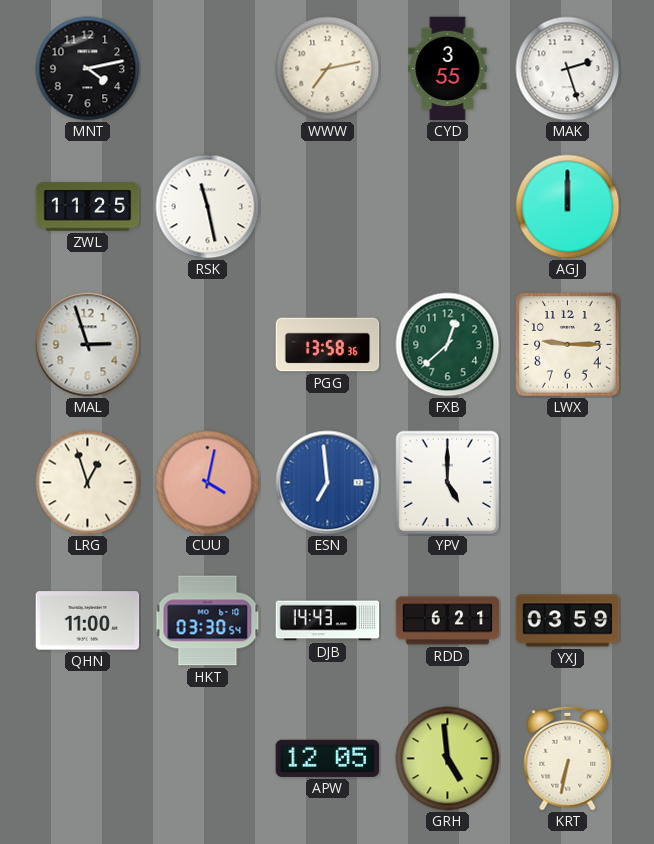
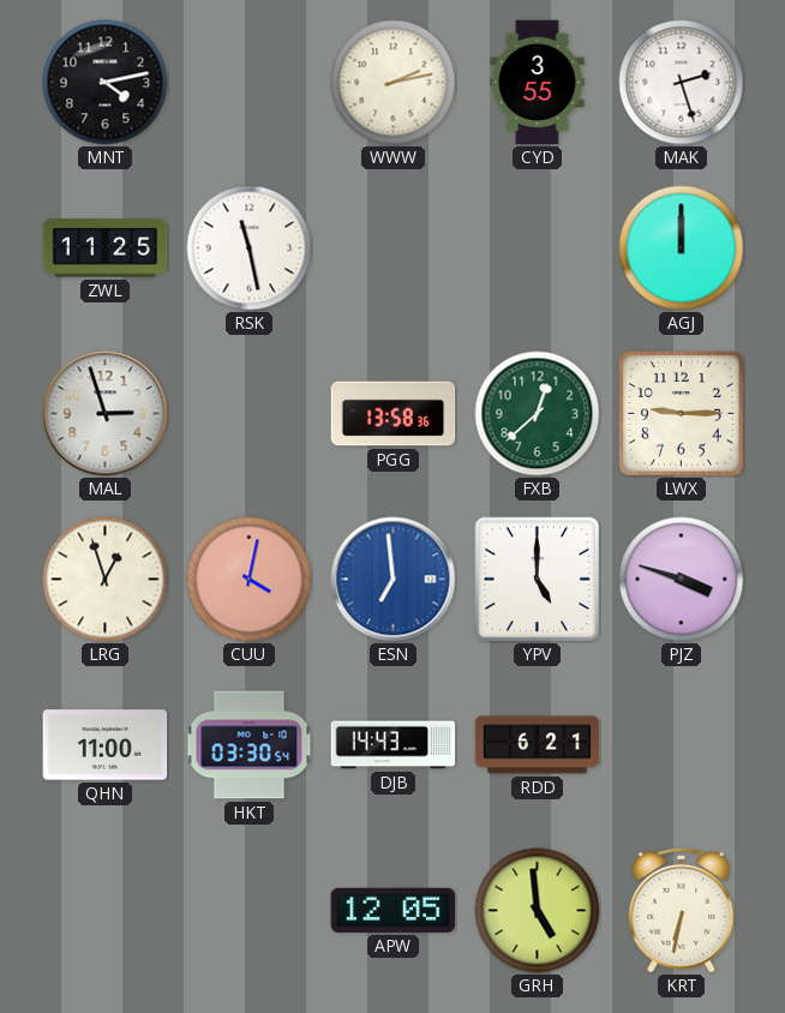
WWW: 7:13 -> 2:13 (394, 83)
PJZ: none -> 3:48 (682, 580)
YXJ: 03:59 -> none (568, 621)
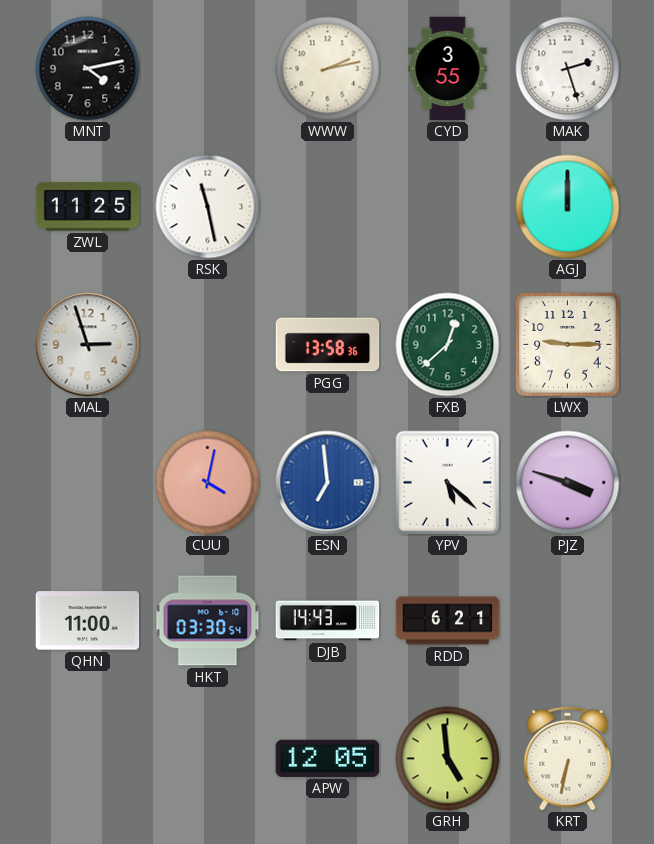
LRG: 12:57 -> none (106, 580)
YPV: 5:00 -> 5:22 (448, 483)
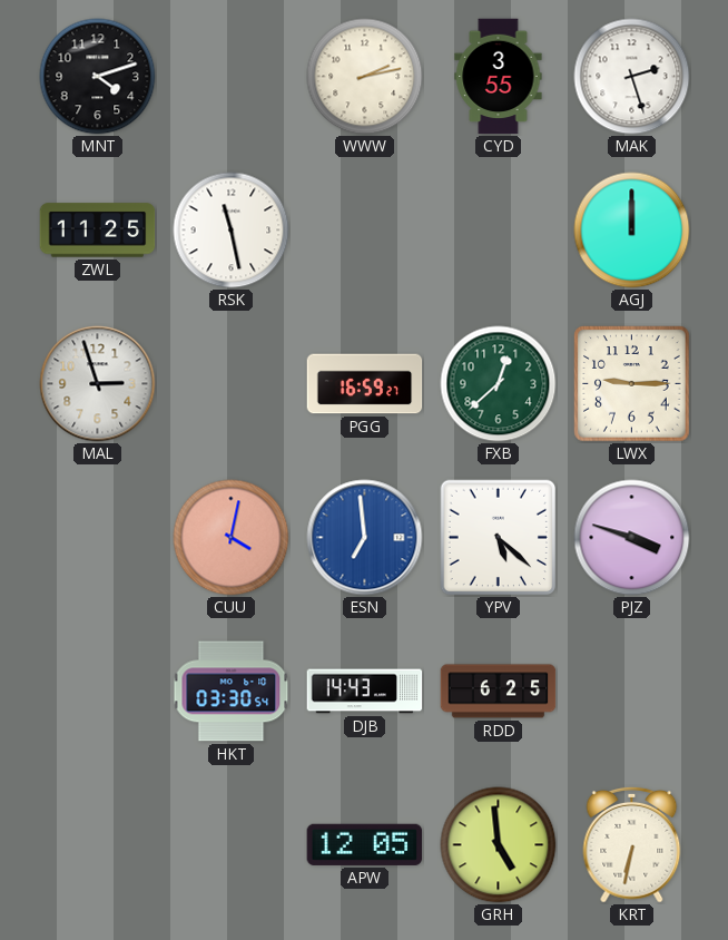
MNT: 4:13 -> 4:12 (98, 77)
PGG: 13:58 -> 16:59 (365, 384)
QHN: 11:00 -> none (88, 621)
RDD: 6:21 -> 6:25 (499, 692)
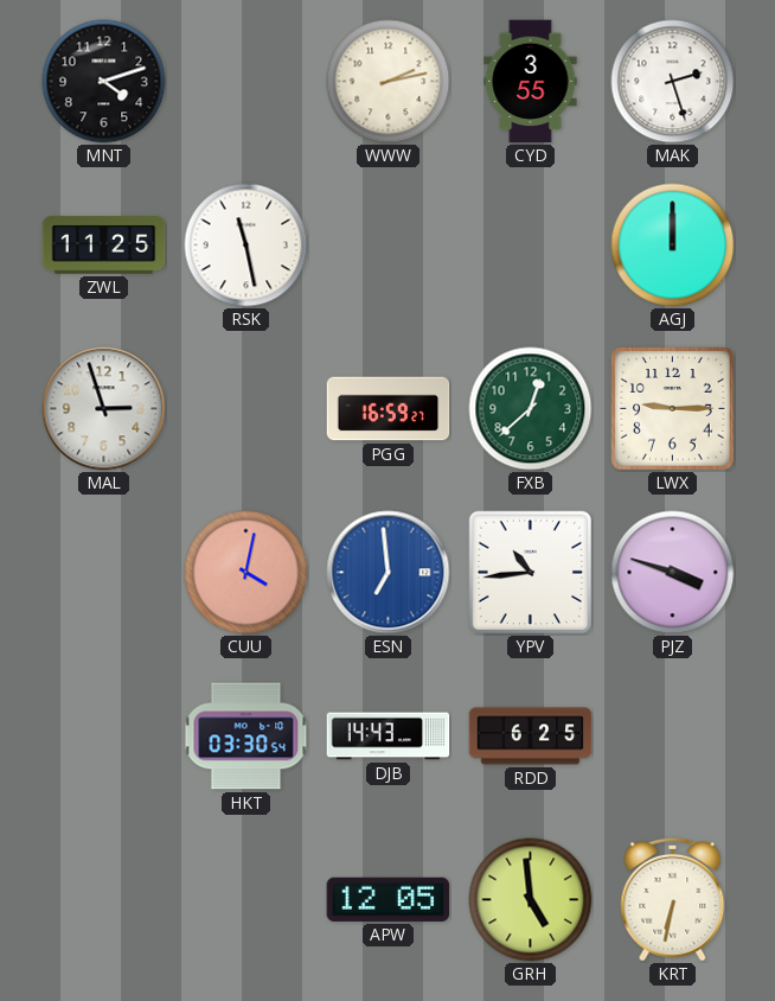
YPV: 5:22 -> 10:44 (531, 573)
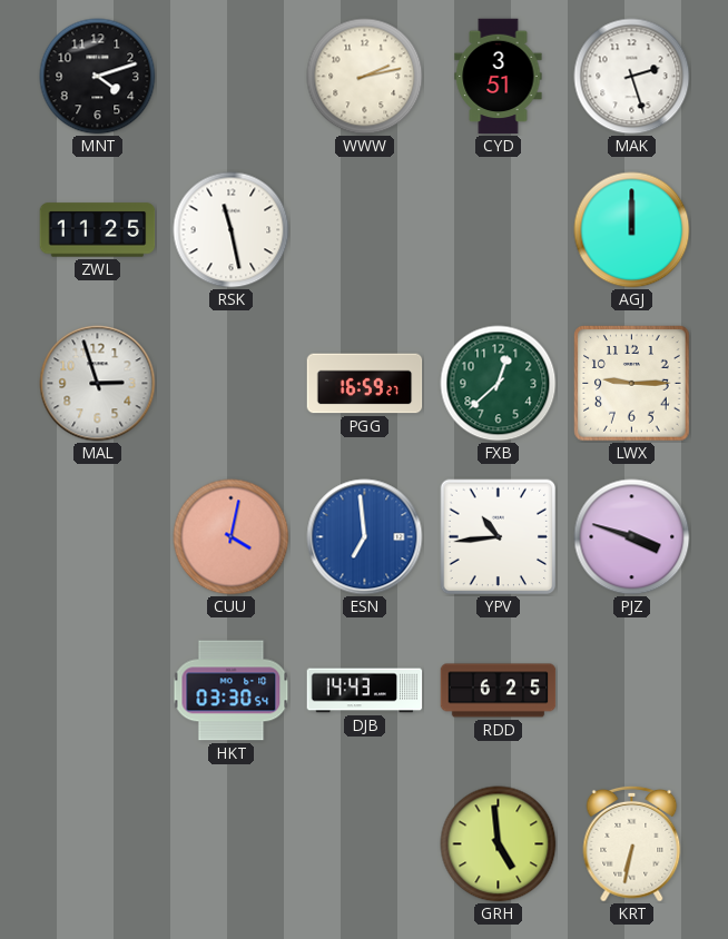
CYD: 3:55 -> 3:51 (499, 77)
APW: 12:05 -> none (389, 899)
